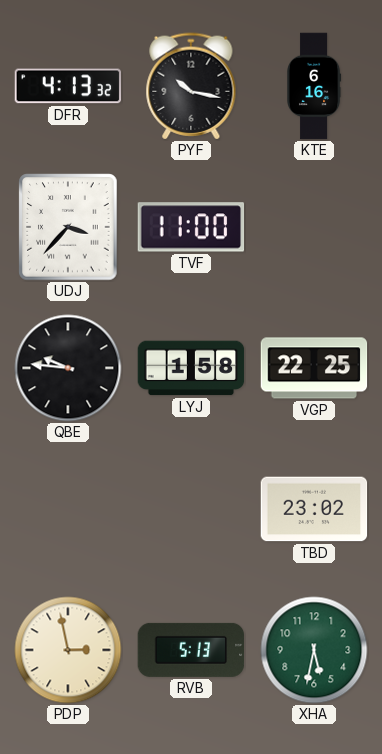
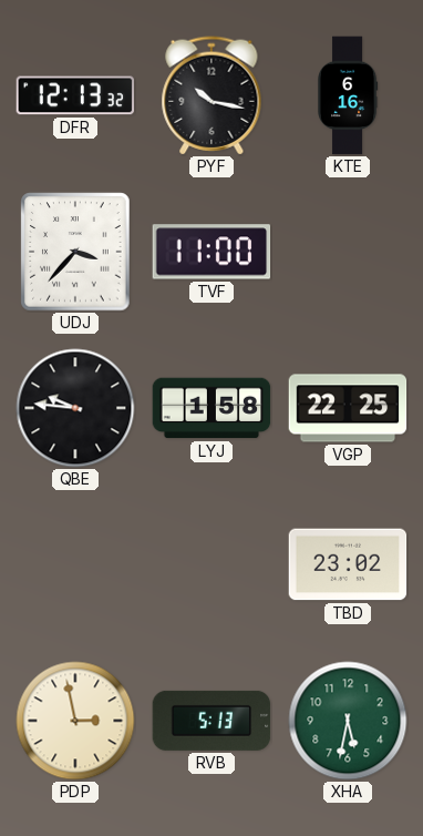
DFR: 4:13 -> 12:13 (75, 95)
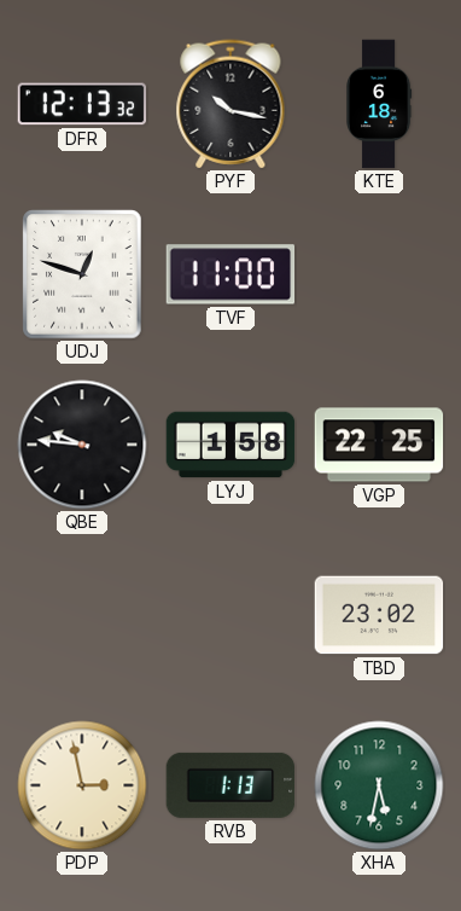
KTE: 6:16 -> 6:18 (380, 104)
UDJ: 3:37 -> 12:48 (82, 274)
RVB: 5:13 -> 1:13 (230, 785)
